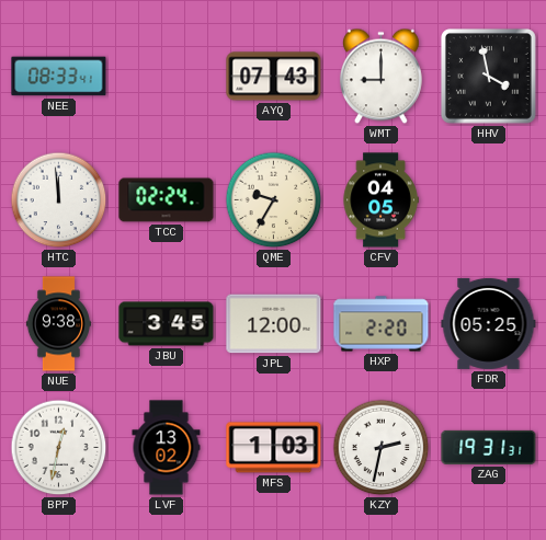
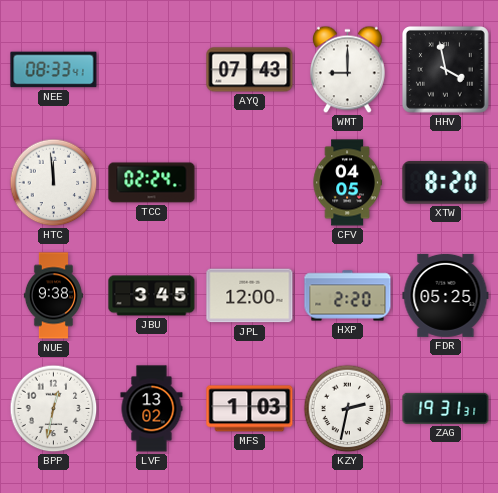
QME: 9:35 -> none (274, 200)
XTW: none -> 8:20 (446, 183)
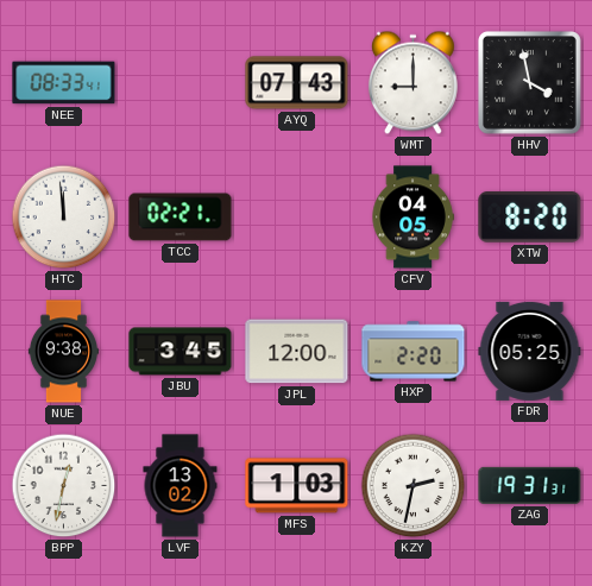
TCC: 02:24 -> 02:21 (181, 218)
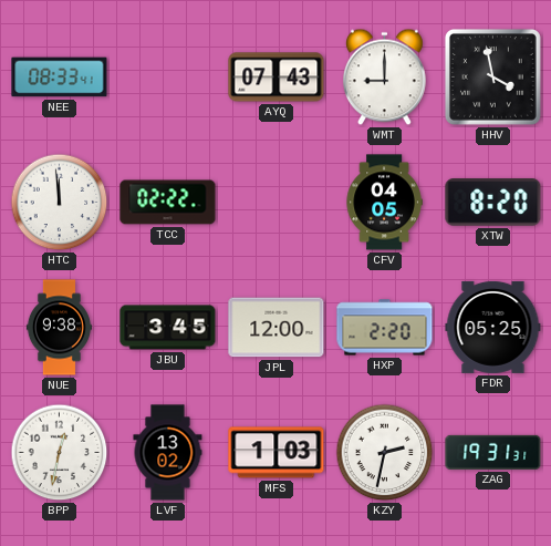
TCC: 02:21 -> 02:22 (168, 203)
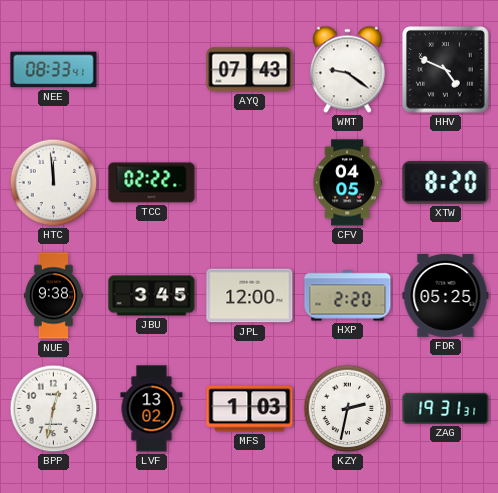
WMT: 9:00 -> 9:21 (347, 70)
HHV: 3:58 -> 4:49 (445, 69)
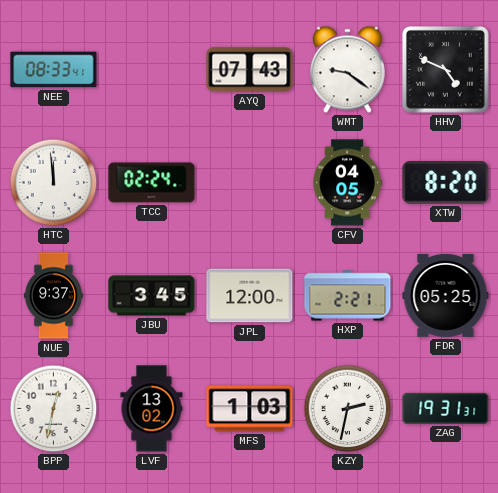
TCC: 02:22 -> 02:24 (152, 183)
NUE: 9:38 -> 9:37 (53, 296)
HXP: 2:20 -> 2:21 (348, 296)
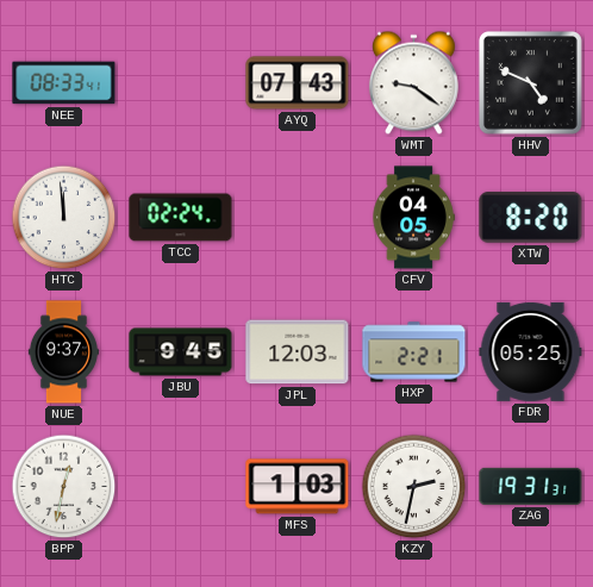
JBU: 3:45 -> 9:45 (181, 352)
JPL: 12:00 -> 12:03 (298, 352)
LVF: 13:02 -> none (152, 409)
